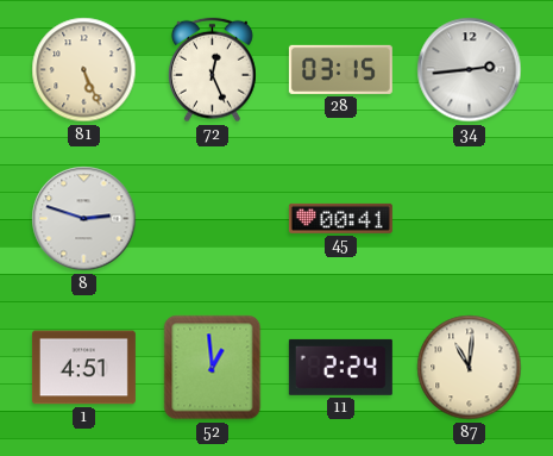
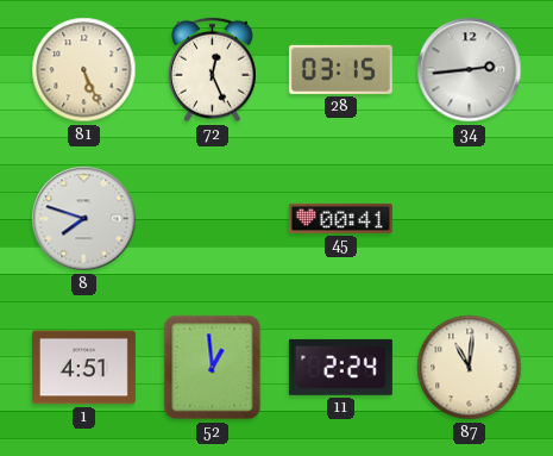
8: 2:48 -> 7:48 (84, 219)
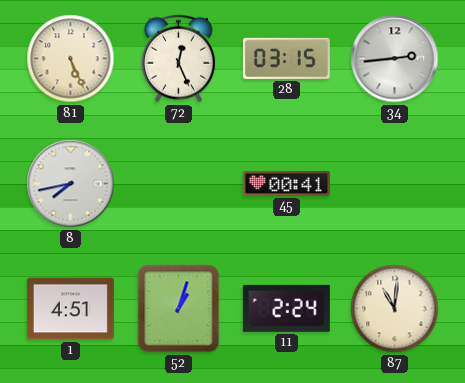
8: 7:48 -> 7:43 (71, 184)
52: 12:59 -> 1:03 (179, 309)
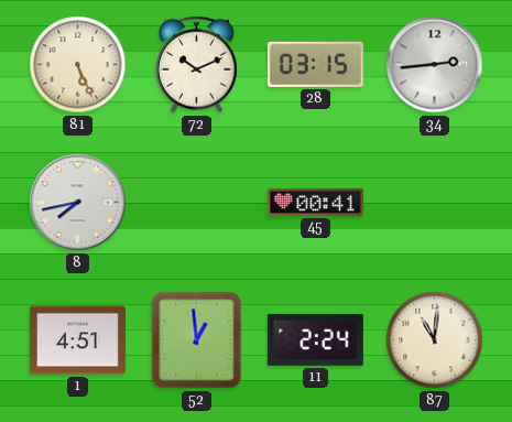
72: 12:26 -> 10:11 (197, 65)
52: 1:03 -> 12:59 (197, 340)
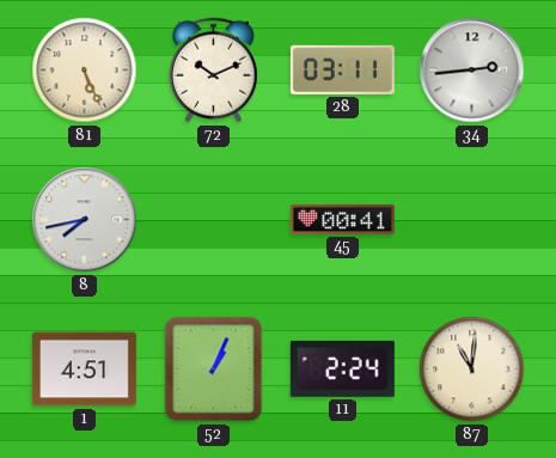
28: 03:15 -> 03:11 (342, 69)
52: 12:59 -> 1:04 (214, 370)
